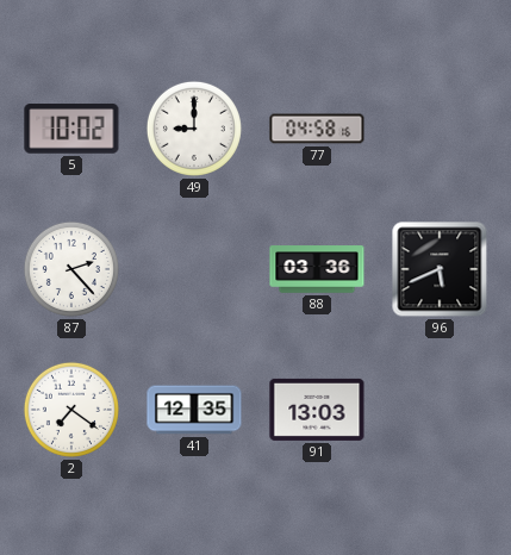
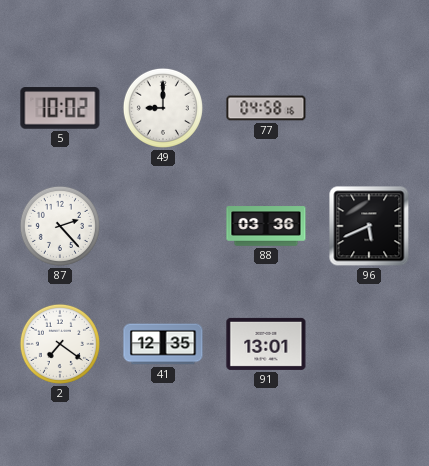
91: 13:03 -> 13:01 (266, 344)
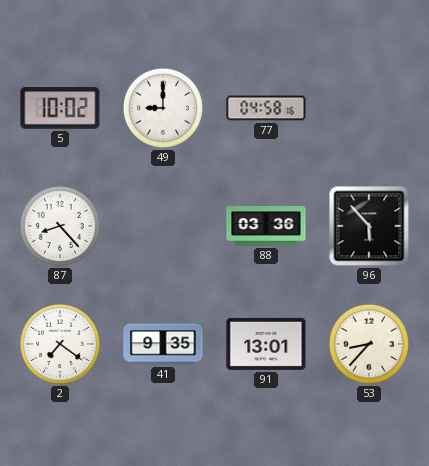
87: 2:23 -> 8:23 (60, 226)
96: 5:41 -> 5:53 (369, 226)
41: 12:35 -> 9:35 (163, 344)
53: none -> 8:37 (369, 344)
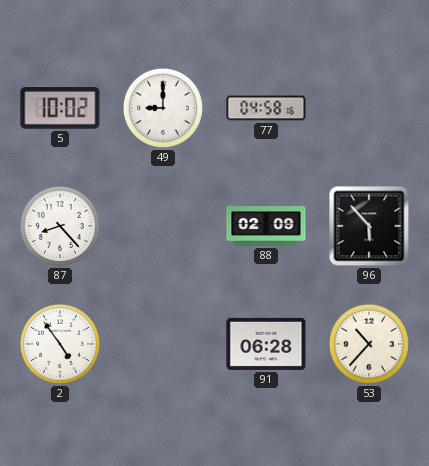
88: 03:36 -> 02:09 (266, 226)
2: 7:21 -> 4:54 (60, 344)
41: 9:35 -> none (163, 344)
91: 13:01 -> 06:28 (266, 344)
53: 8:37 -> 10:37 (369, 344)
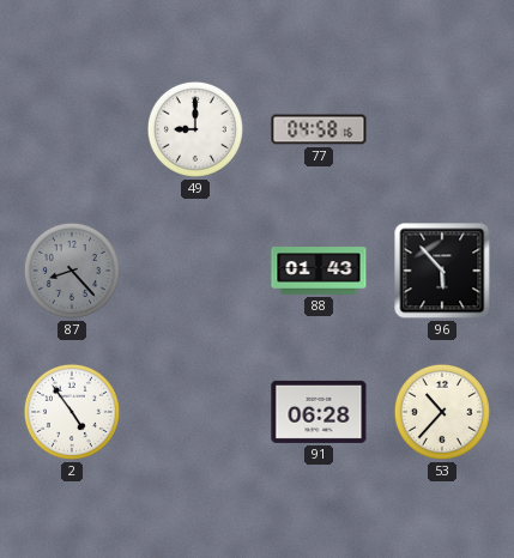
5: 10:02 -> none (60, 108)
87 dial: white -> grey (72, 271)
88: 02:09 -> 01:43 (319, 271)
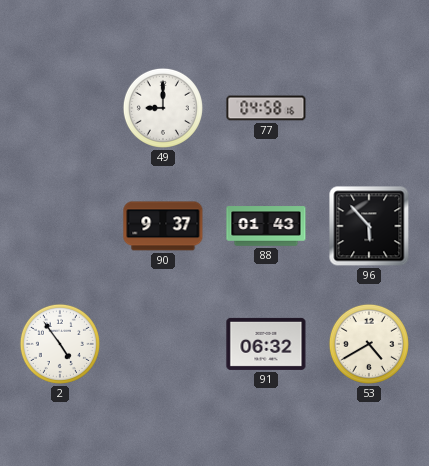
87: 8:23 -> none (72, 271)
90: none -> 9:37 (163, 226)
91: 06:28 -> 06:32 (266, 344)
53: 10:37 -> 4:40 (369, 344)
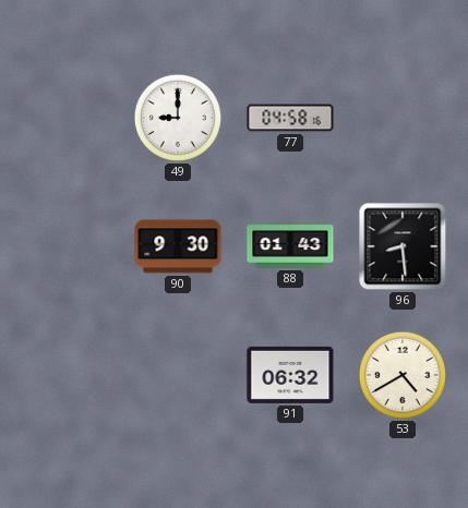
90: 9:37 -> 9:30 (178, 246)
96: 5:53 -> 8:29 (403, 246)
2: 4:54 -> none (60, 344)
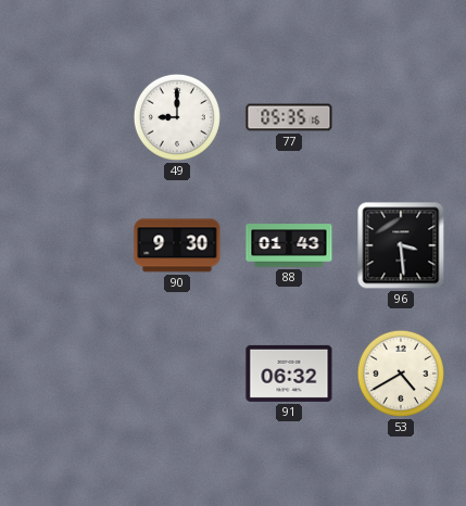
77: 04:58 -> 05:35 (289, 117)
96: 8:29 -> 3:29 (401, 245)
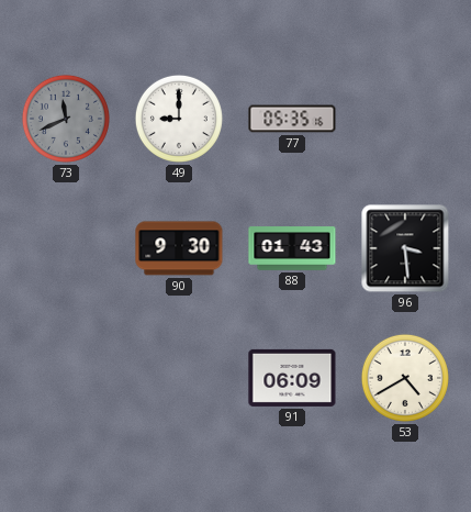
73: none -> 11:41 (66, 119)
91: 06:32 -> 06:09 (292, 378)
